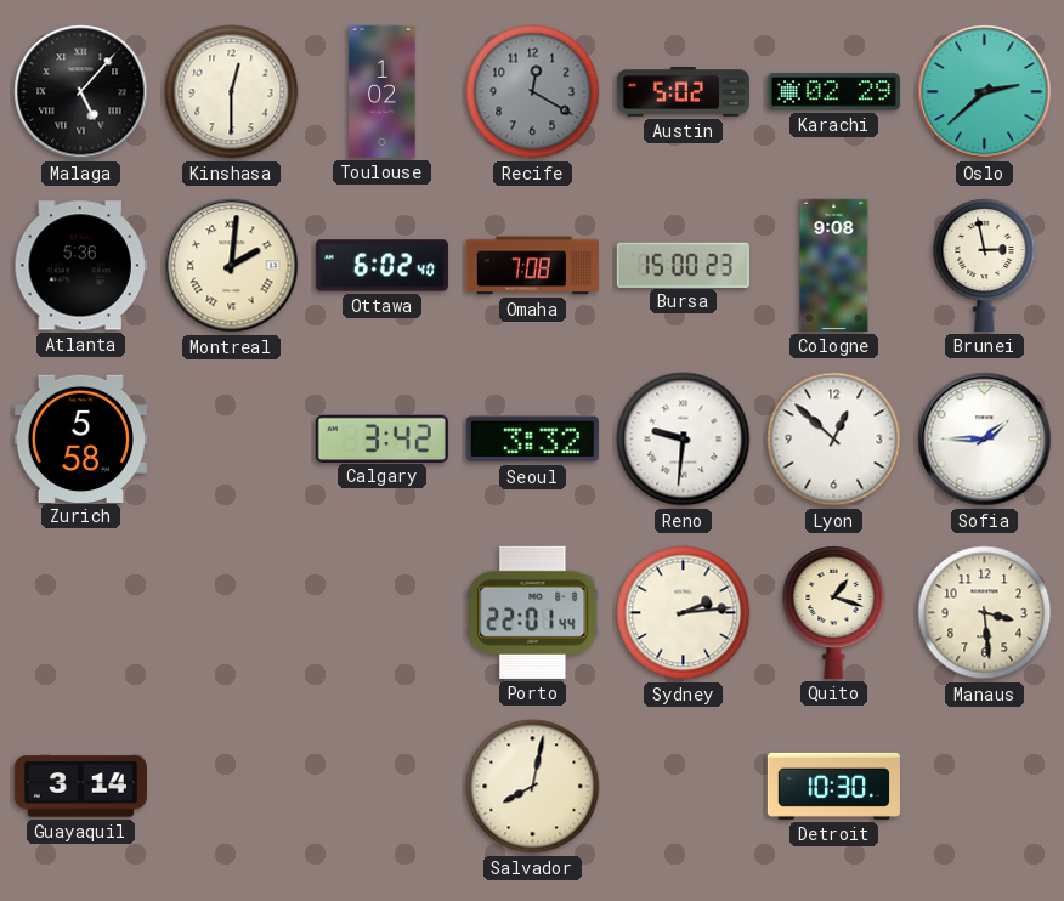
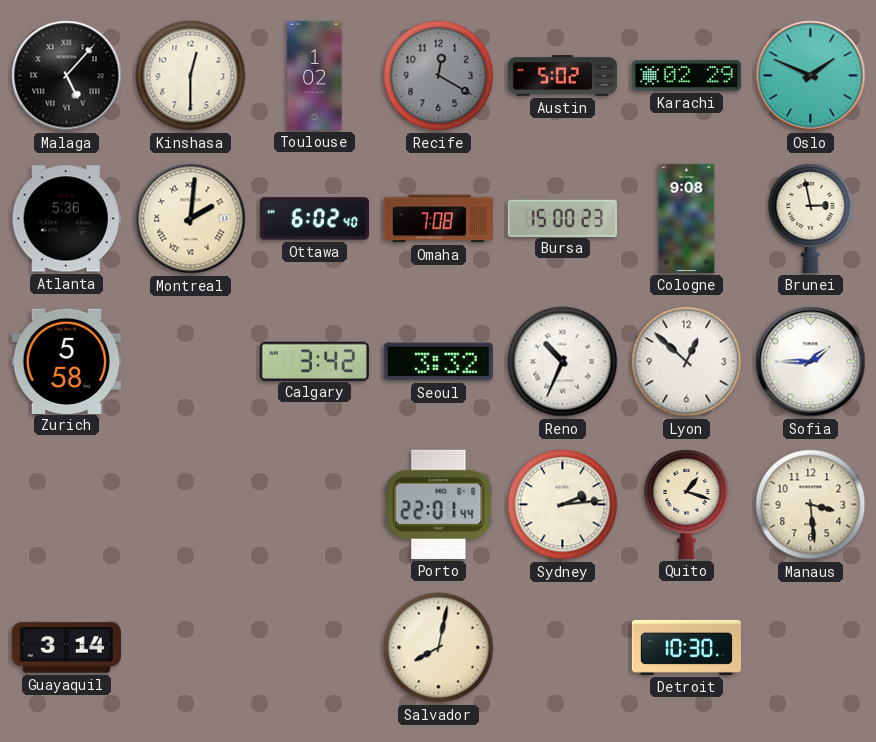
Oslo: 2:38 -> 1:49 (811, 76)
Reno: 9:31 -> 10:34 (563, 362)
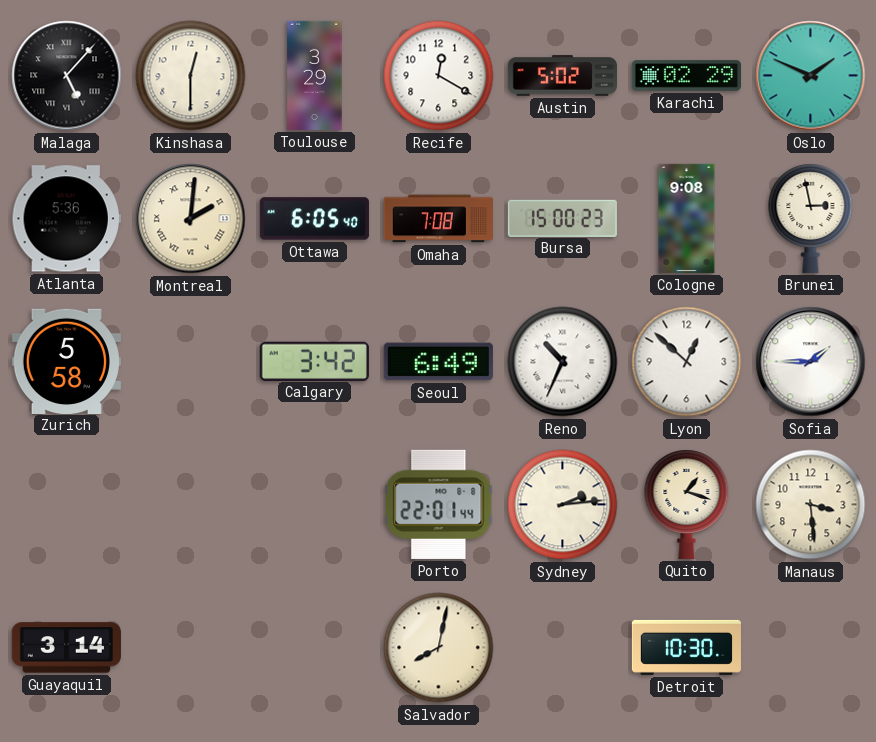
Toulouse: 1:02 -> 3:29 (315, 75)
Recife dial: grey -> white (439, 76)
Ottawa: 6:02 -> 6:05 (314, 219)
Seoul: 3:32 -> 6:49 (438, 362)
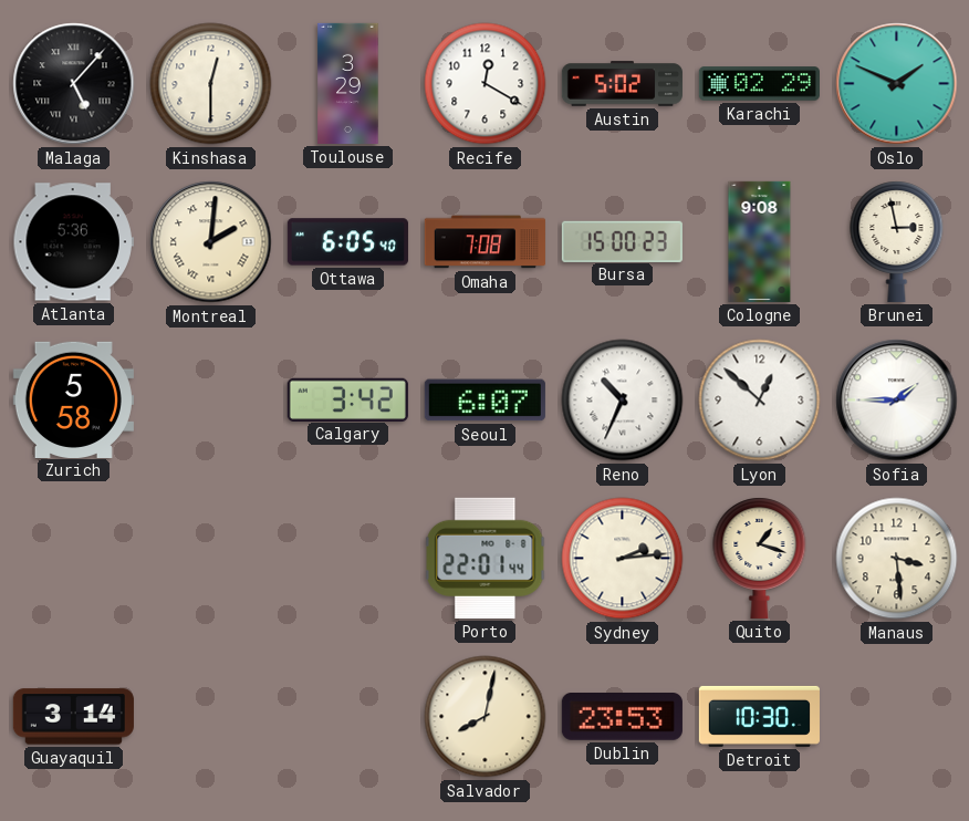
Seoul: 6:49 -> 6:07 (485, 401)
Dublin: none -> 23:53 (622, 717)
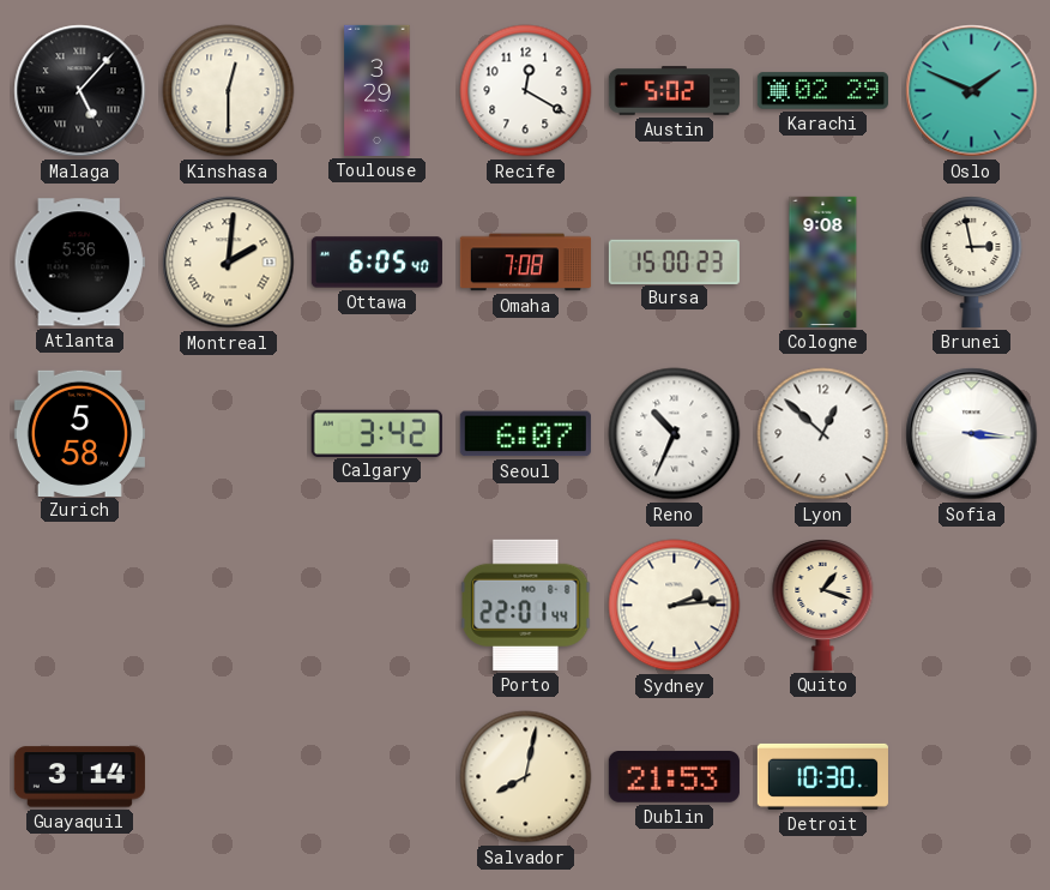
Sofia: 1:45 -> 3:16 (972, 434)
Manaus: 3:29 -> none (897, 559)
Dublin: 23:53 -> 21:53 (674, 777)
